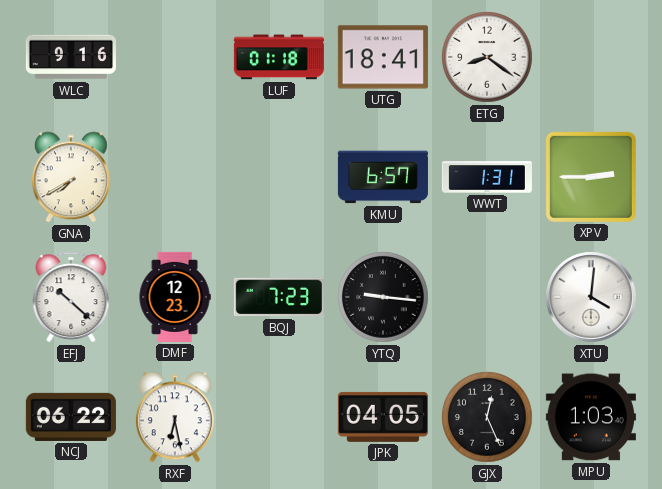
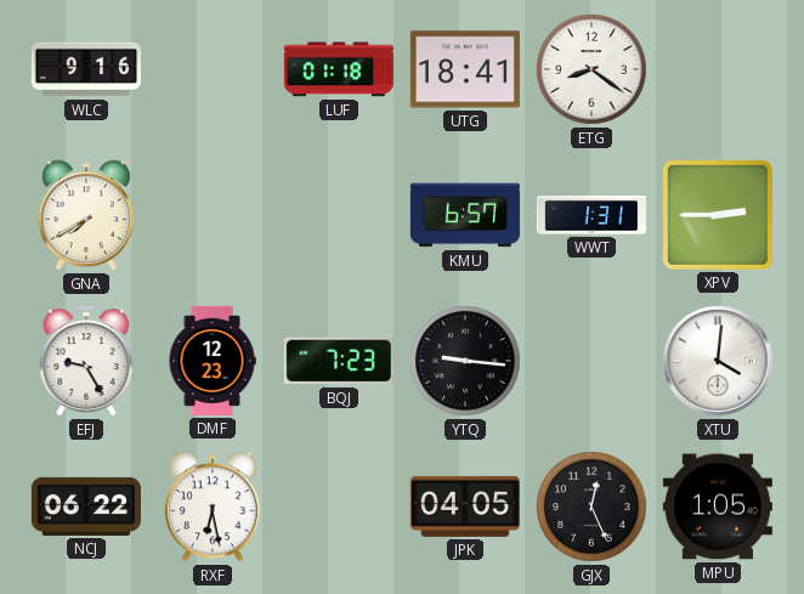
EFJ: 10:22 -> 9:25 (86, 361)
MPU: 1:03 -> 1:05 (718, 507)
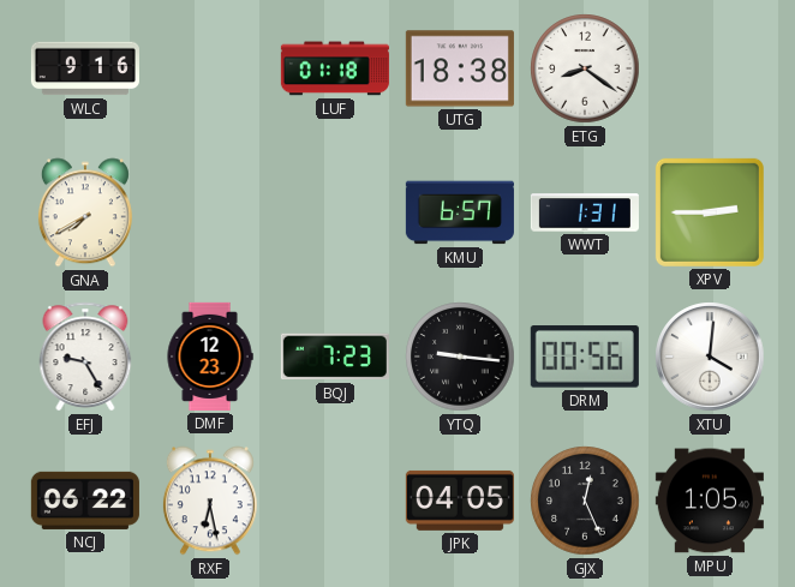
UTG: 18:41 -> 18:38 (460, 68)
DRM: none -> 00:56 (585, 357)
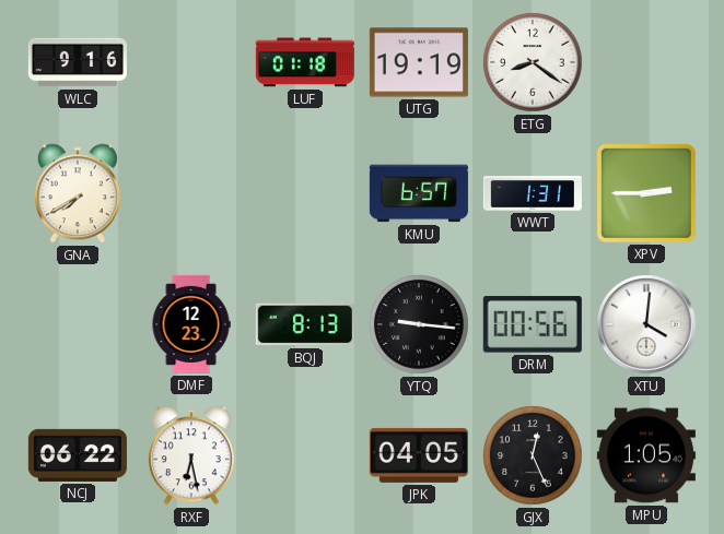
UTG: 18:38 -> 19:19 (419, 62)
EFJ: 9:25 -> none (85, 357)
BQJ: 7:23 -> 8:13 (305, 324)
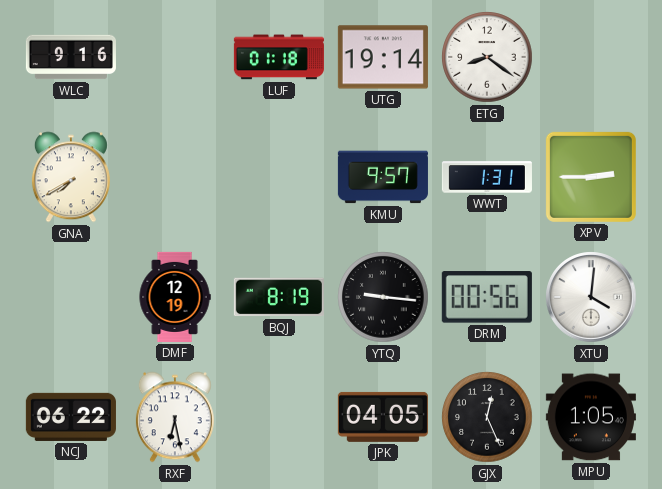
UTG: 19:19 -> 19:14 (383, 57)
KMU: 6:57 -> 9:57 (383, 177)
DMF: 12:23 -> 12:19 (175, 297)
BQJ: 8:13 -> 8:19 (279, 297)
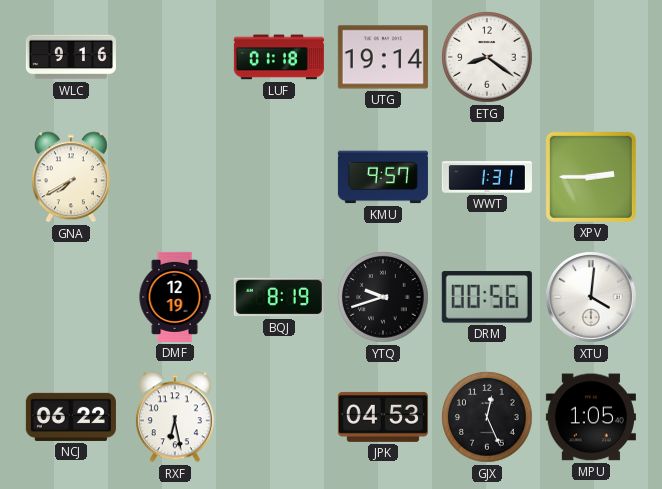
YTQ: 9:16 -> 9:42 (383, 297)
JPK: 04:05 -> 04:53 (383, 417)
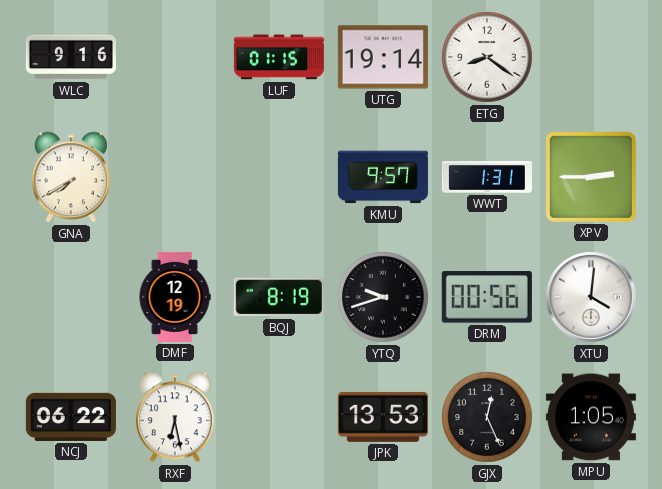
LUF: 01:18 -> 01:15 (279, 57)
JPK: 04:53 -> 13:53 (383, 417)
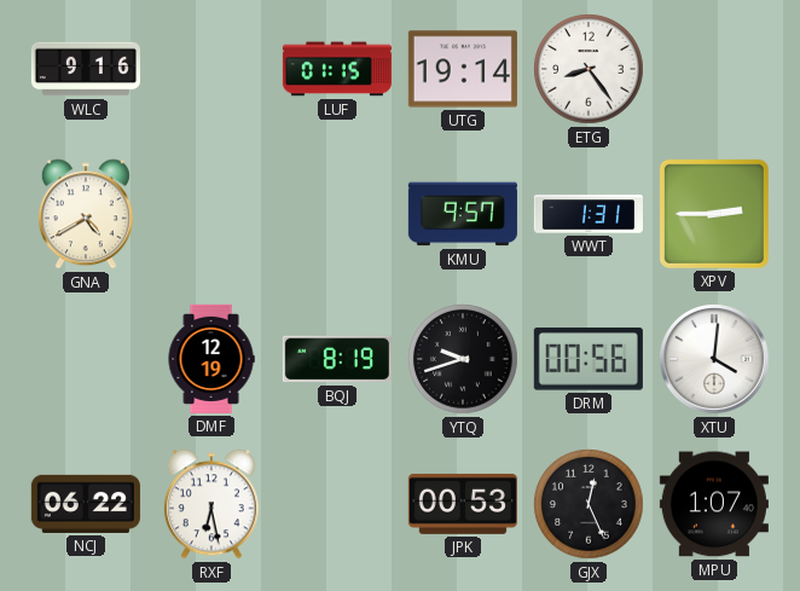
ETG: 8:21 -> 8:24 (589, 69)
GNA: 7:40 -> 4:40 (86, 214)
JPK: 13:53 -> 00:53 (463, 504)
MPU: 1:05 -> 1:07 (714, 504)
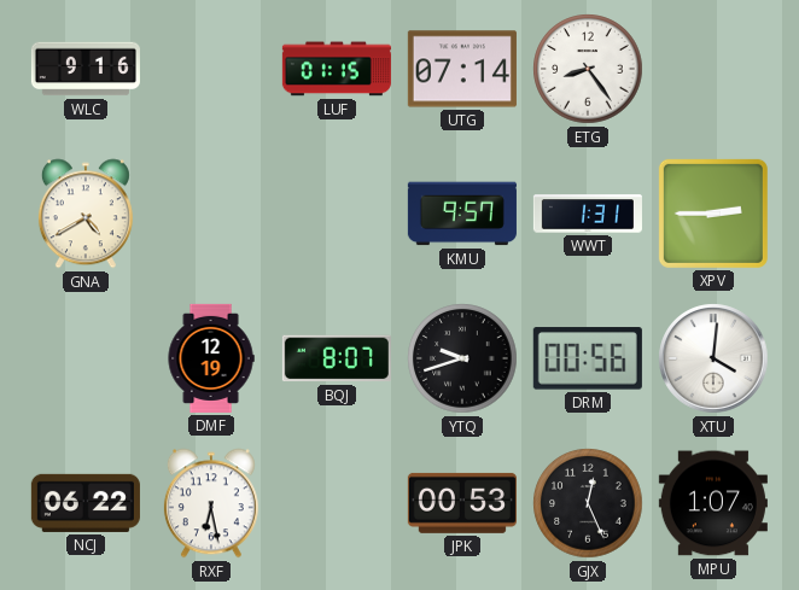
UTG: 19:14 -> 07:14 (462, 69)
BQJ: 8:19 -> 8:07 (337, 358)
